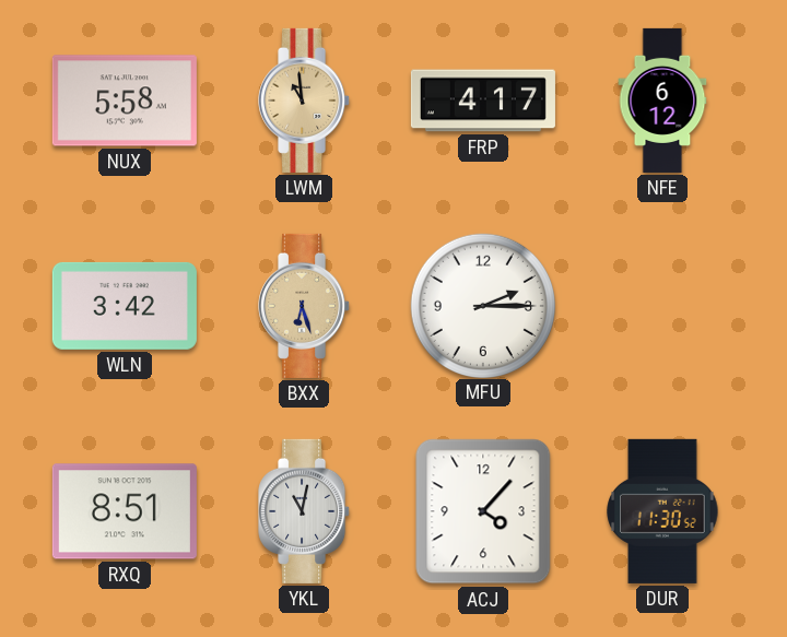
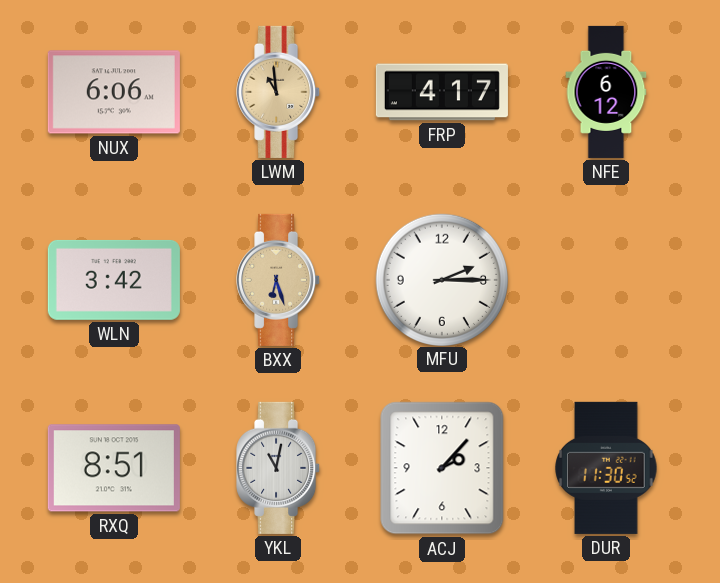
NUX: 5:58 -> 6:06 (114, 92)
ACJ: 4:07 -> 2:07 (442, 468)
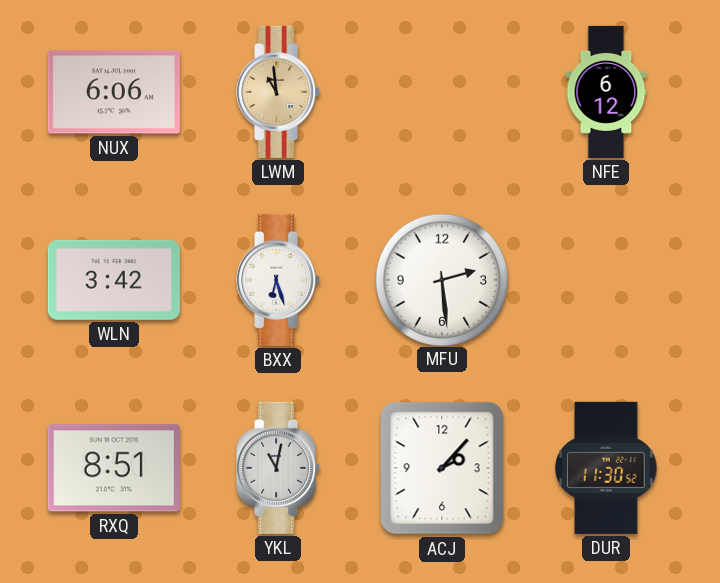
FRP: 4:17 -> none (442, 92)
BXX dial: champagne -> white (279, 280)
MFU: 2:15 -> 2:29 (441, 279)
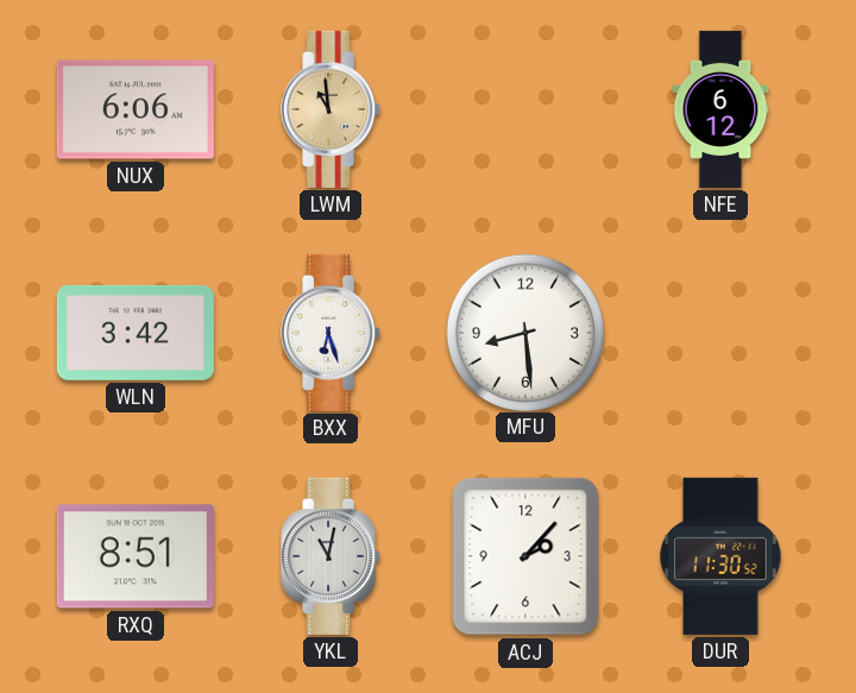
MFU: 2:29 -> 8:29 (524, 332)
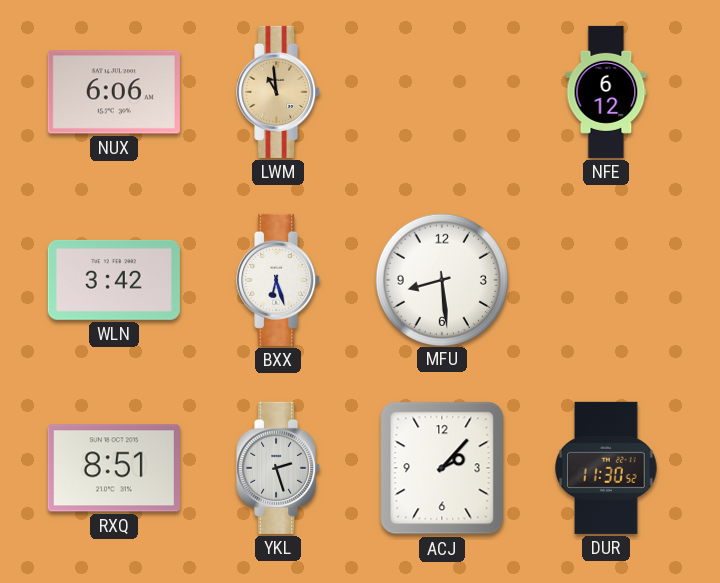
YKL: 11:02 -> 2:27 (279, 468)
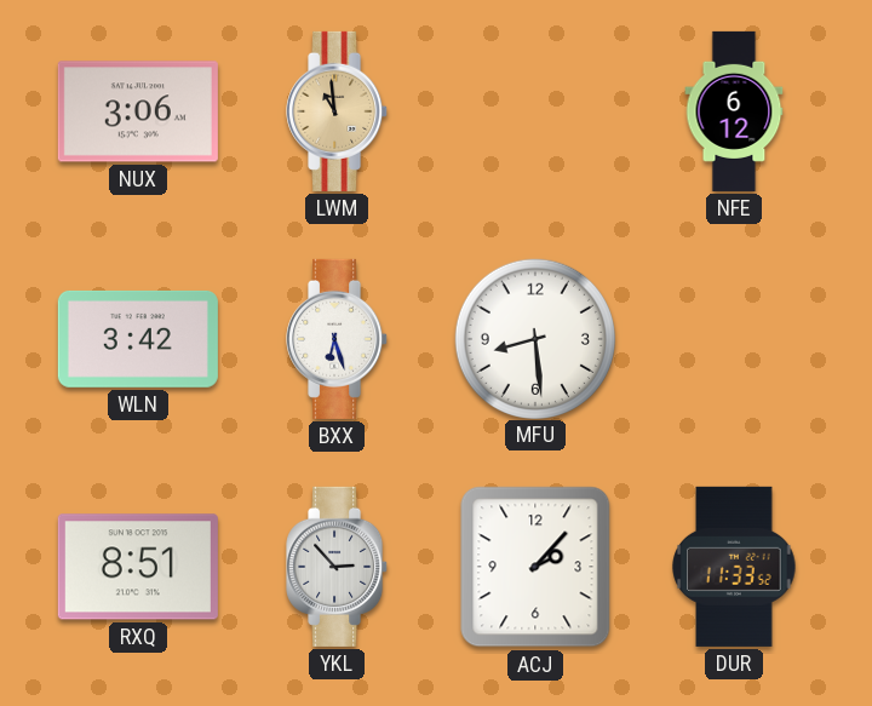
NUX: 6:06 -> 3:06 (138, 111)
YKL: 2:27 -> 2:53 (338, 567)
DUR: 11:30 -> 11:33 (734, 567)
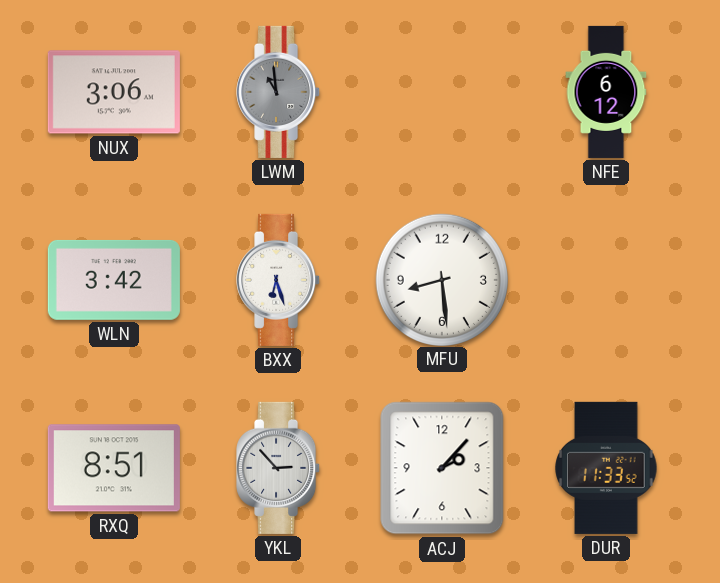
LWM dial: champagne -> grey (279, 92)
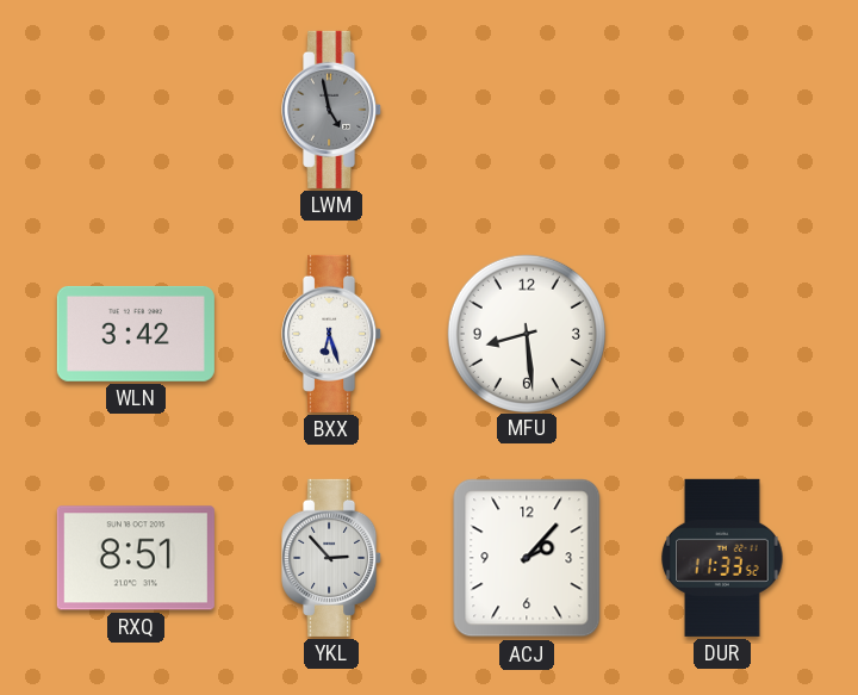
NUX: 3:06 -> none (114, 92)
LWM: 10:59 -> 4:58 (332, 110)
NFE: 6:12 -> none (606, 92)
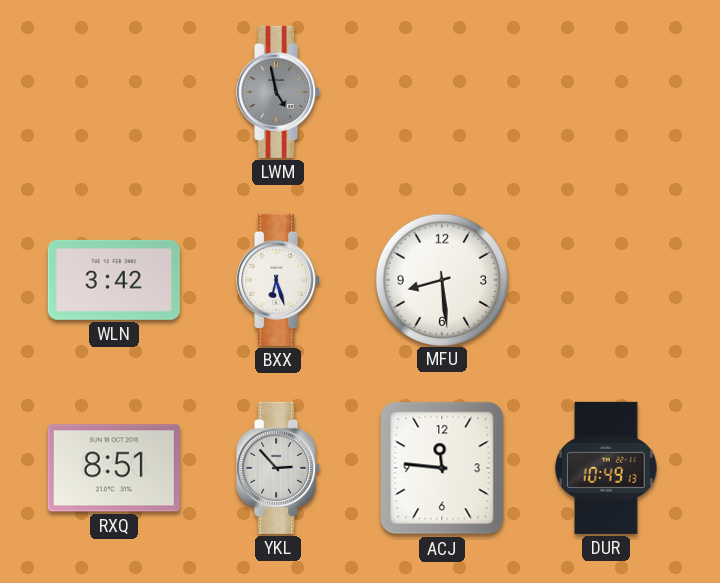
ACJ: 2:07 -> 11:46 (442, 468)
DUR: 11:33 -> 10:49 (606, 468)
